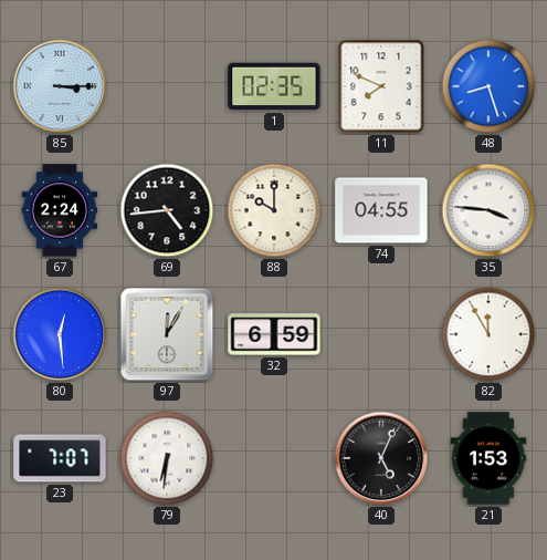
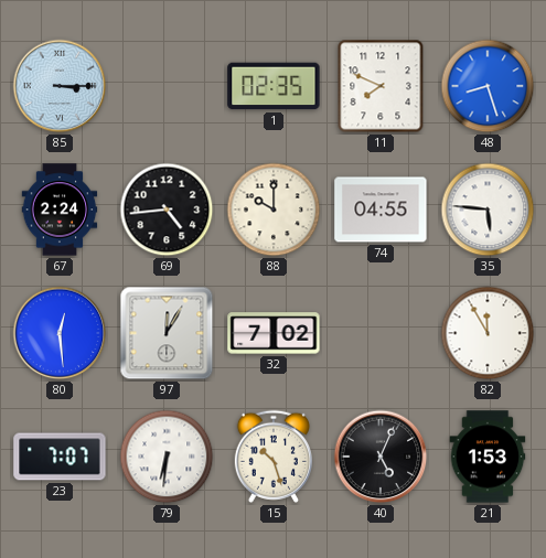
35: 3:46 -> 5:46 (488, 210)
32: 6:59 -> 7:02 (274, 333)
15: none -> 10:27 (274, 457)
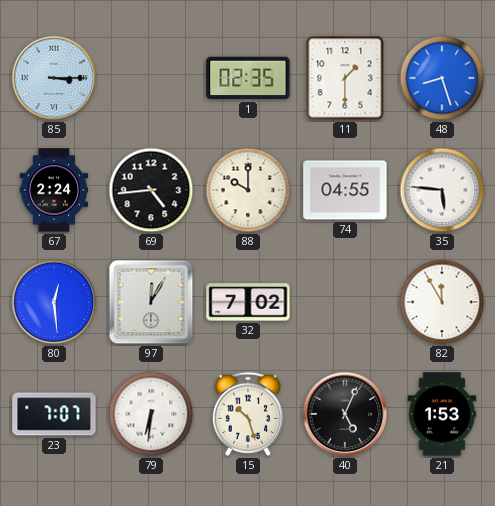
11: 7:49 -> 1:30 (345, 78)
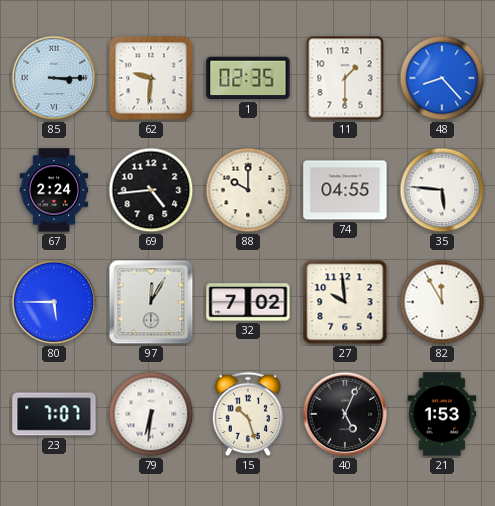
62: none -> 9:31 (151, 78)
48: 8:27 -> 8:23 (442, 78)
80: 12:29 -> 5:45 (54, 302)
27: none -> 9:59 (345, 302)
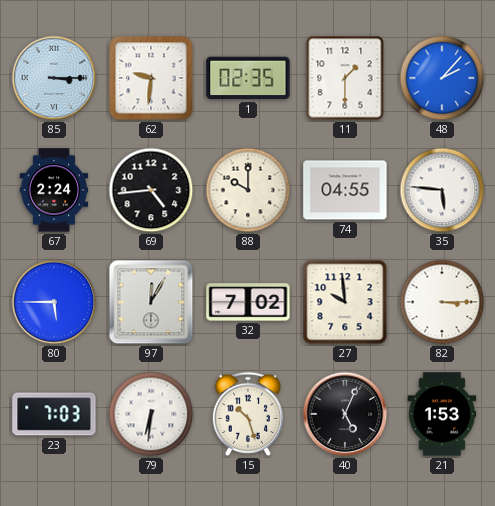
48: 8:23 -> 2:07 (442, 78)
82: 11:55 -> 3:15 (442, 302)
23: 7:07 -> 7:03 (54, 414)
